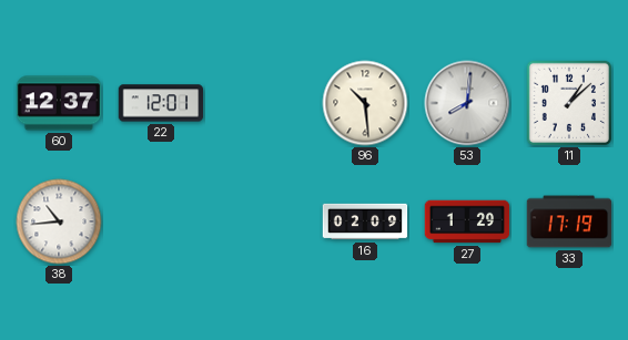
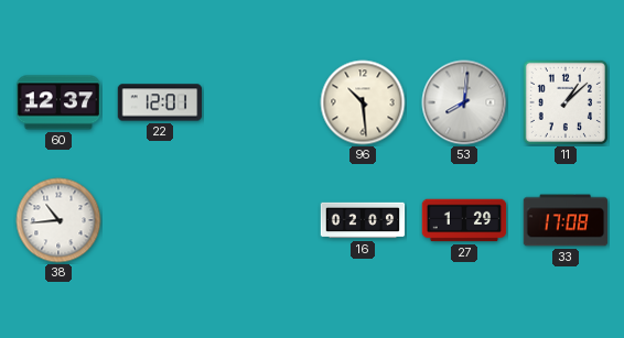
33: 17:19 -> 17:08 (566, 220)
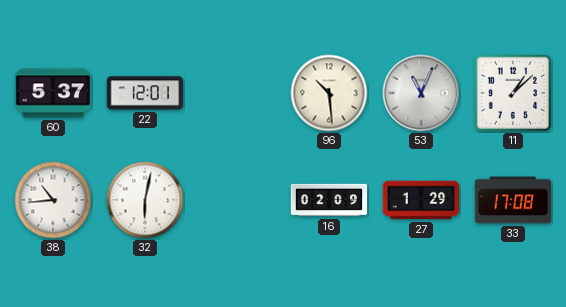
60: 12:37 -> 5:37 (53, 93)
53: 8:01 -> 11:04 (421, 93)
32: none -> 6:02 (145, 200)
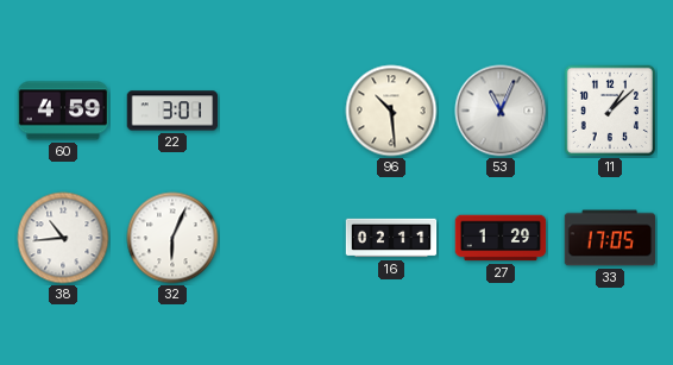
60: 5:37 -> 4:59 (63, 111)
22: 12:01 -> 3:01 (172, 111)
32: 6:02 -> 6:04 (172, 238)
16: 02:09 -> 02:11 (391, 238)
33: 17:08 -> 17:05 (610, 238)
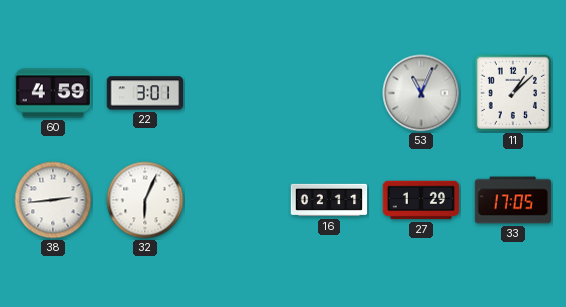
96: 10:29 -> none (391, 111)
38: 10:44 -> 2:44 (53, 200)
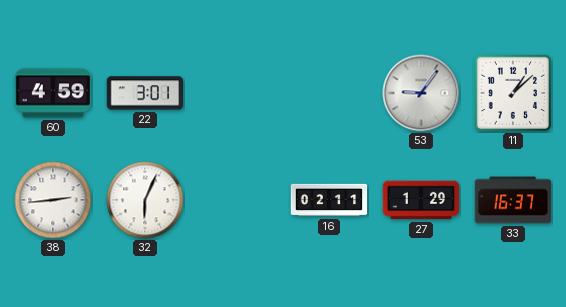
53: 11:04 -> 9:06 (421, 93)
33: 17:05 -> 16:37 (513, 200)
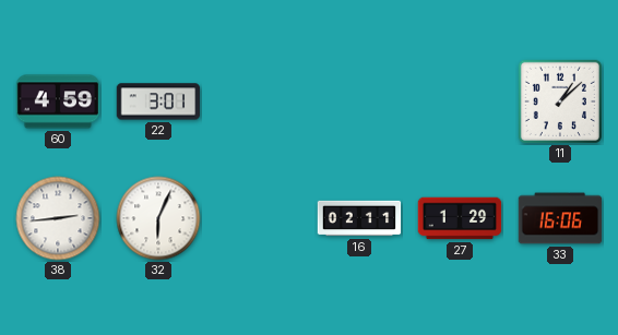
53: 9:06 -> none (421, 93)
33: 16:37 -> 16:06 (560, 218)
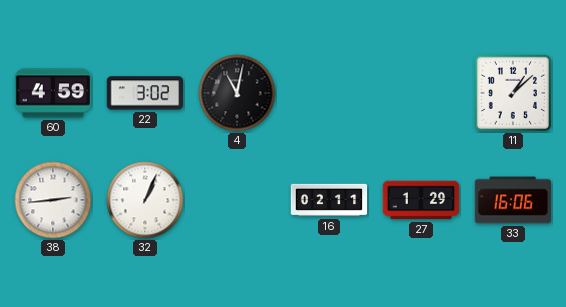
22: 3:01 -> 3:02 (145, 93)
4: none -> 11:02 (237, 93)
32: 6:04 -> 1:04 (145, 200)
